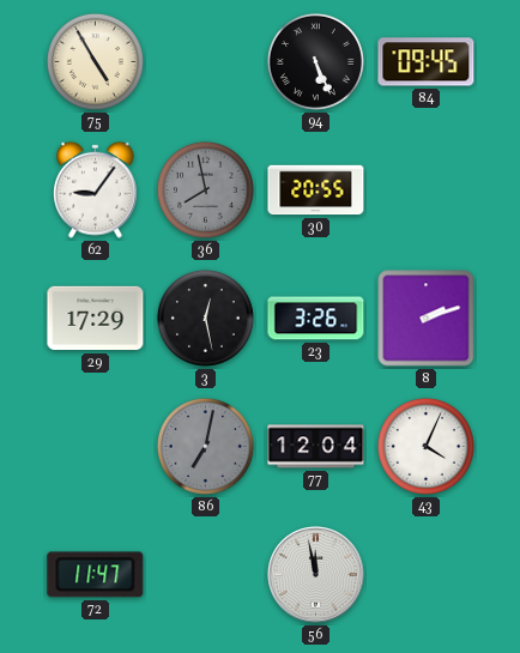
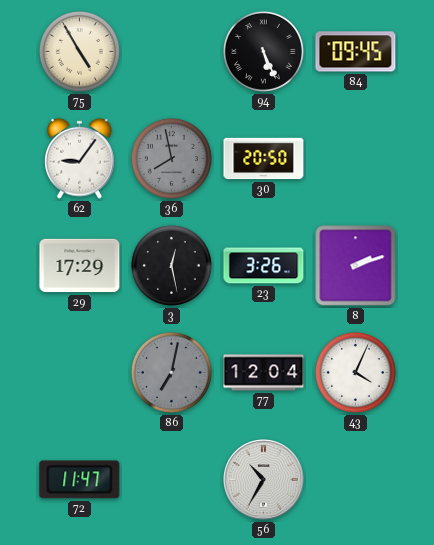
30: 20:55 -> 20:50 (264, 159)
56: 11:58 -> 10:35 (264, 480)
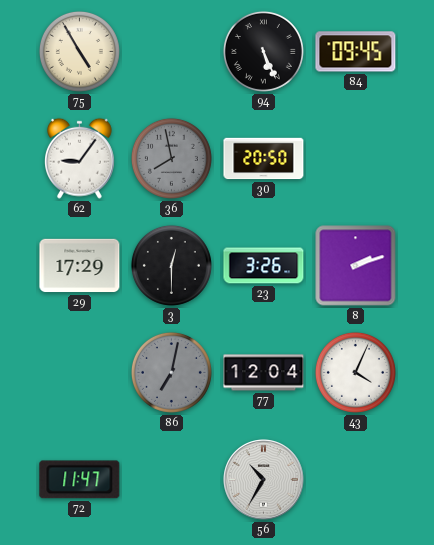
3: 12:28 -> 12:30 (171, 265)
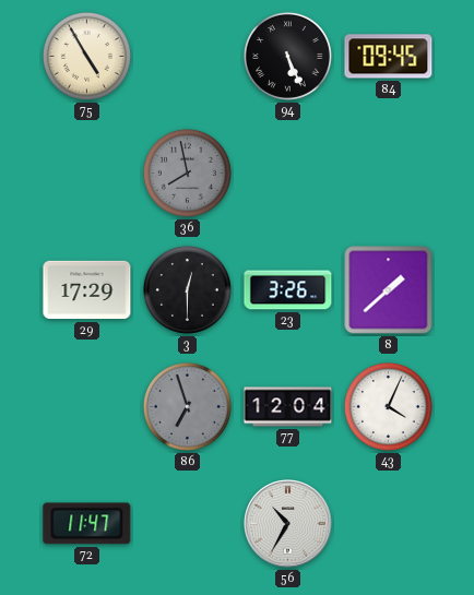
62: 9:06 -> none (80, 158)
30: 20:50 -> none (264, 159)
8: 2:12 -> 1:38 (389, 290)
86: 7:02 -> 6:57 (187, 406)
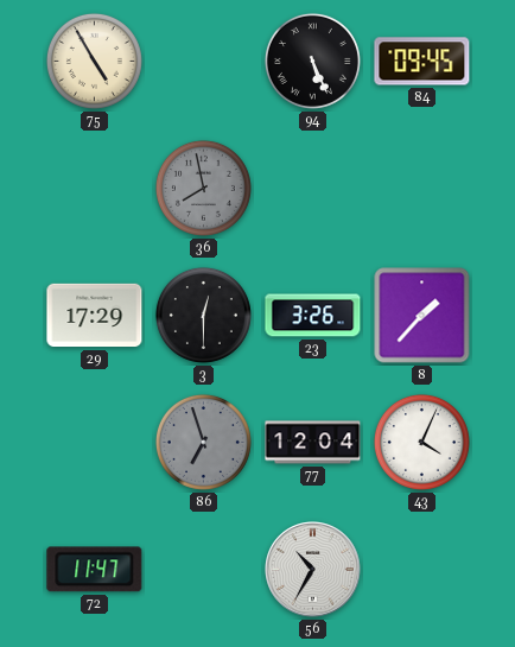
8: 1:38 -> 1:37 (422, 316)
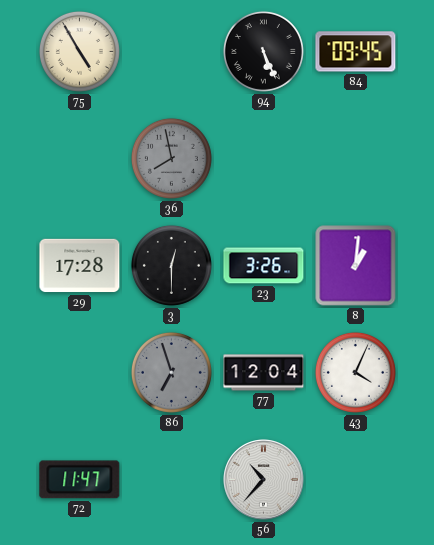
29: 17:29 -> 17:28 (80, 266)
8: 1:37 -> 1:01 (356, 266)
56: 10:35 -> 10:37 (264, 480)
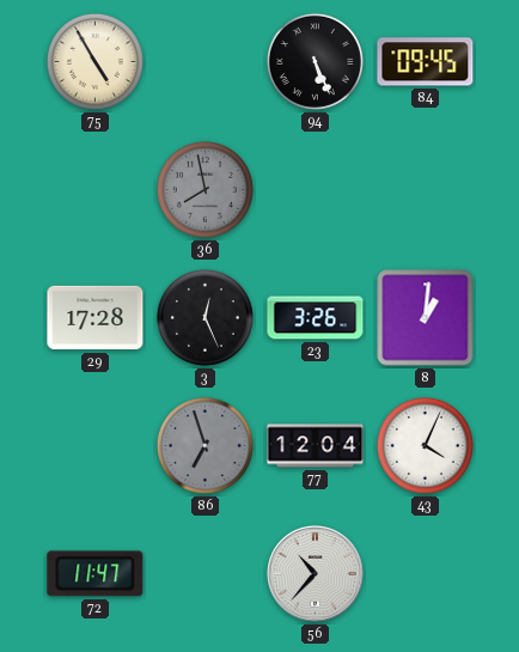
3: 12:30 -> 12:26 (204, 317)
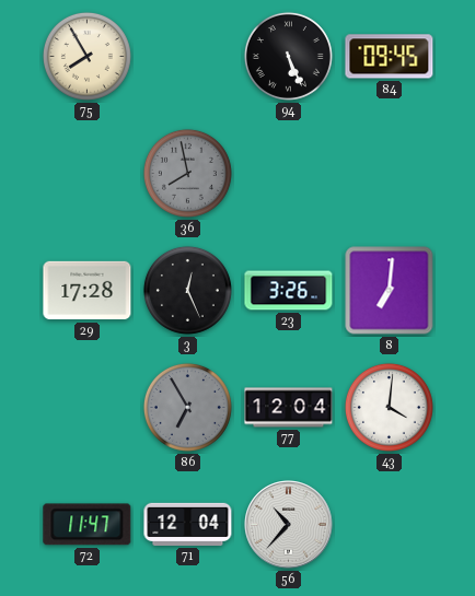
75: 4:55 -> 7:55 (86, 56)
8: 1:01 -> 7:01 (390, 291)
86: 6:57 -> 6:55 (187, 407)
43: 4:04 -> 4:01 (389, 407)
71: none -> 12:04 (188, 524)
